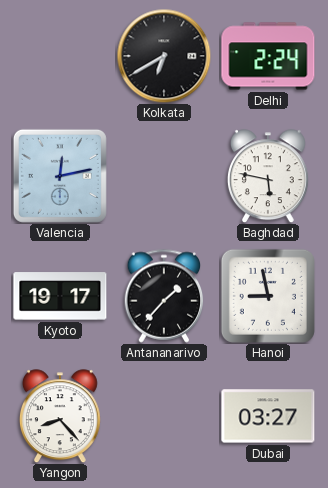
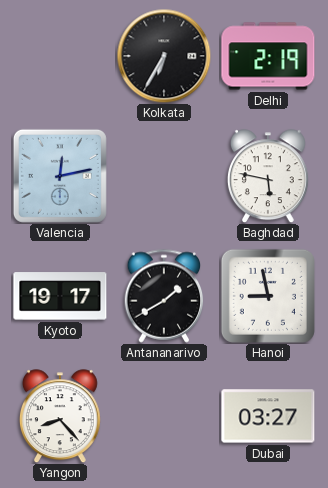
Kolkata: 6:40 -> 6:35 (164, 56)
Delhi: 2:24 -> 2:19 (268, 56)
Antananarivo: 1:37 -> 1:40 (164, 296)
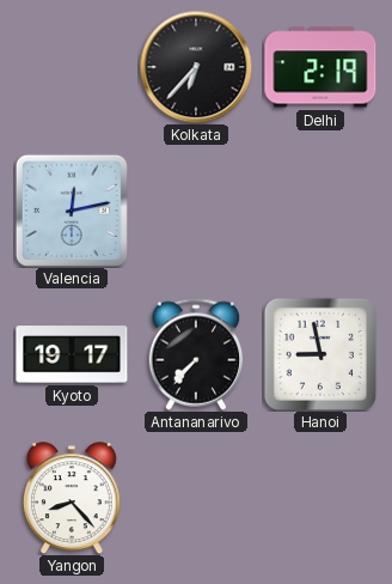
Kolkata: 6:35 -> 6:37 (196, 67)
Baghdad: 5:47 -> none (268, 176)
Antananarivo: 1:40 -> 7:37 (196, 354)
Dubai: 03:27 -> none (268, 416)
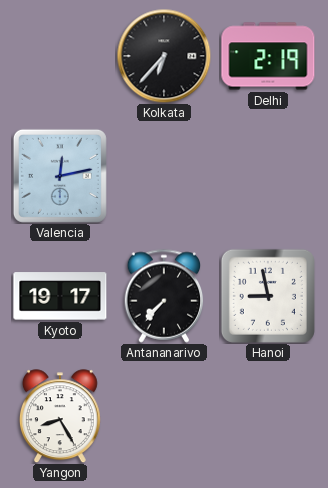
Yangon: 8:23 -> 8:25 (60, 416)
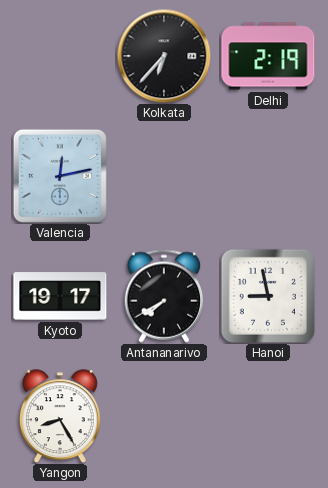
Antananarivo: 7:37 -> 7:40 (164, 296)
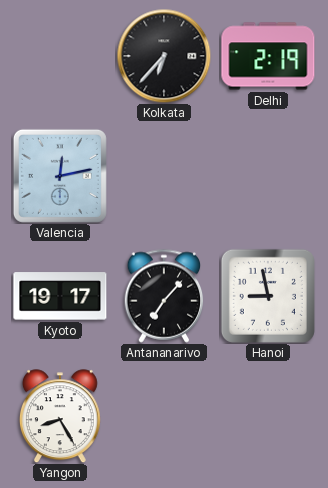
Antananarivo: 7:40 -> 7:07 (164, 296)
